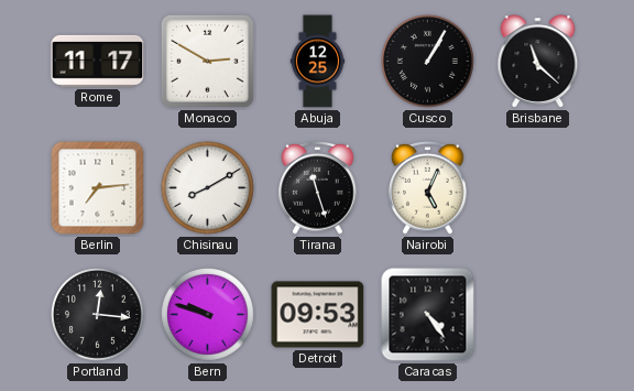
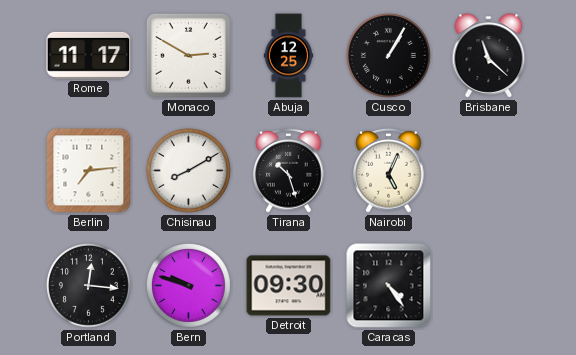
Tirana: 11:27 -> 10:27 (289, 171)
Detroit: 09:53 -> 09:30 (289, 286)
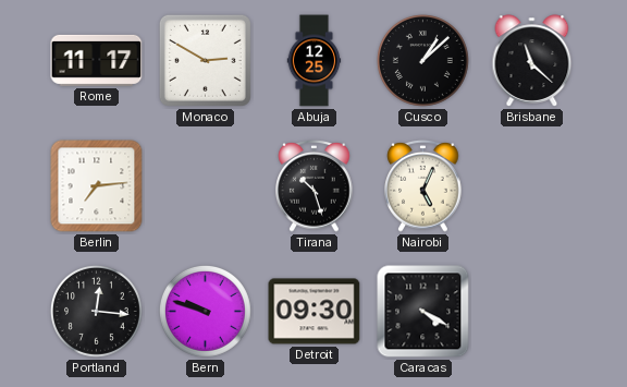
Cusco: 1:05 -> 1:08 (422, 60)
Chisinau: 8:10 -> none (188, 170)
Caracas: 4:24 -> 4:20 (423, 312)
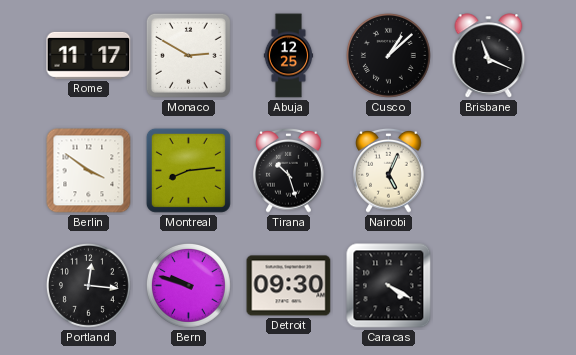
Brisbane: 11:22 -> 11:19 (489, 56)
Berlin: 7:14 -> 3:51 (89, 171)
Montreal: none -> 8:14 (188, 170)
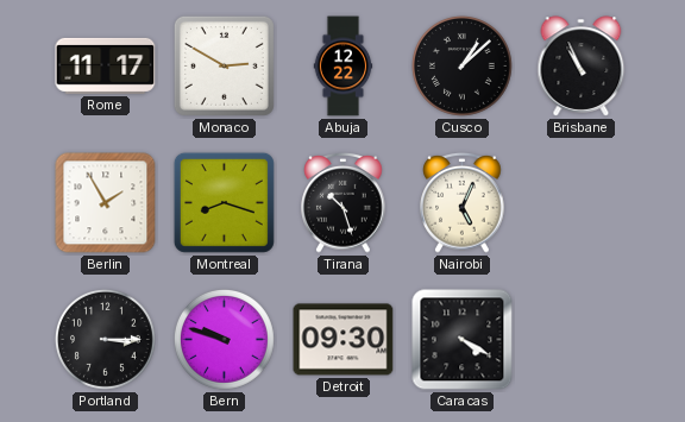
Abuja: 12:25 -> 12:22 (344, 67)
Brisbane: 11:19 -> 10:56 (582, 67)
Berlin: 3:51 -> 1:55 (106, 203)
Montreal: 8:14 -> 8:18 (224, 202)
Portland: 12:16 -> 3:15 (105, 339)
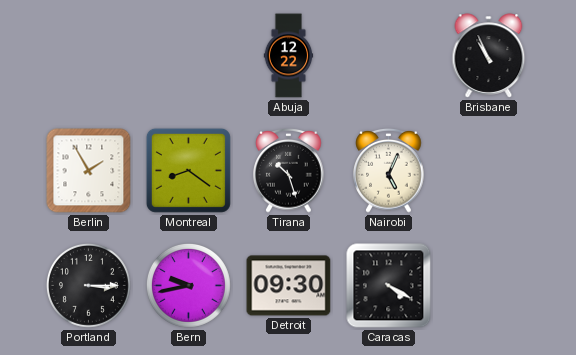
Rome: 11:17 -> none (106, 65)
Monaco: 2:50 -> none (224, 65)
Cusco: 1:08 -> none (461, 65)
Montreal: 8:18 -> 8:21 (188, 170)
Bern: 9:48 -> 9:43 (188, 285)
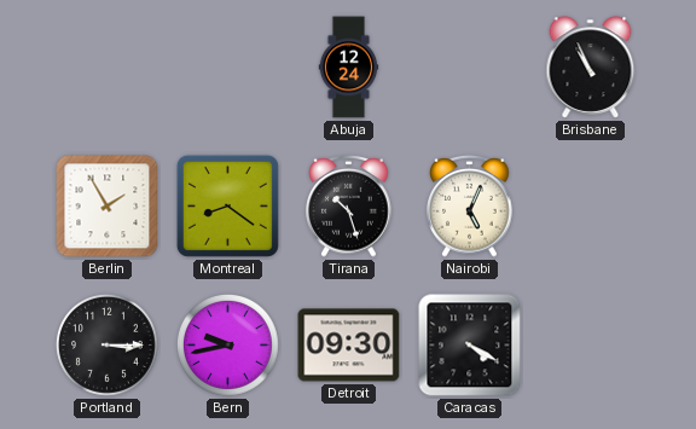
Abuja: 12:22 -> 12:24 (349, 68)
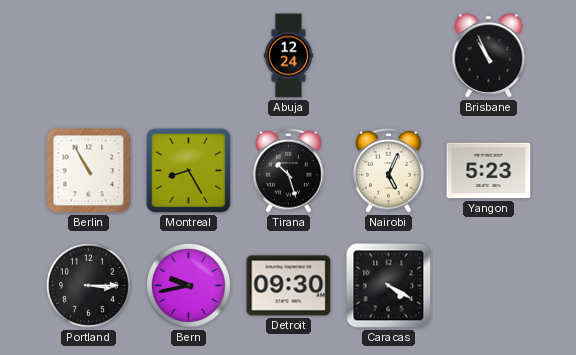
Berlin: 1:55 -> 10:55 (89, 171)
Montreal: 8:21 -> 8:25 (188, 170)
Yangon: none -> 5:23 (489, 171)
